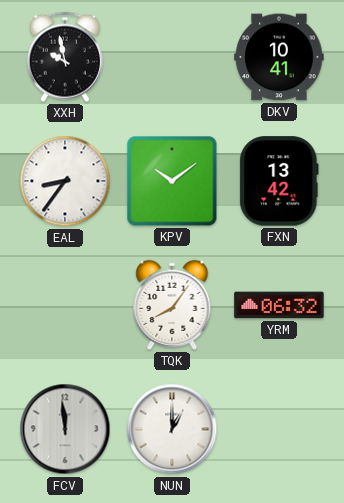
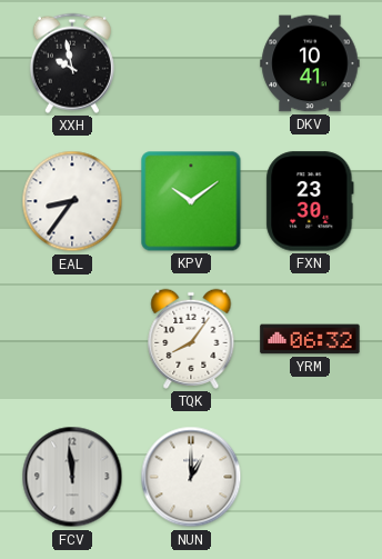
FXN: 13:42 -> 23:30 (310, 201)
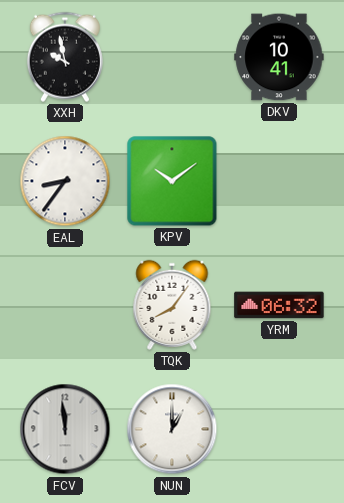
FXN: 23:30 -> none (310, 201)
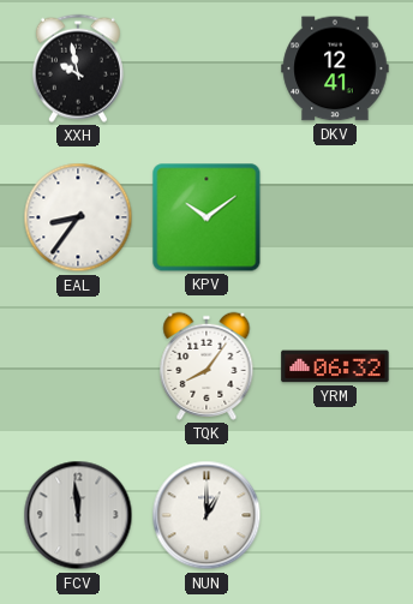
DKV: 10:41 -> 12:41 (335, 68)
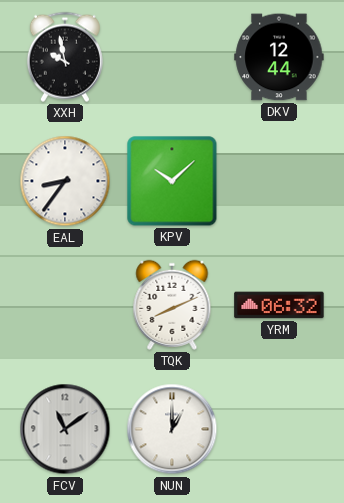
DKV: 12:41 -> 12:44 (279, 57)
KPV: 10:09 -> 10:08 (172, 181)
TQK: 8:06 -> 8:11 (172, 305)
FCV: 11:59 -> 11:09 (65, 429)
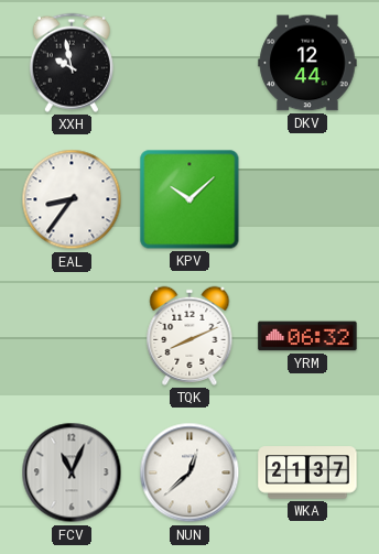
FCV: 11:09 -> 11:04 (72, 472)
NUN: 1:00 -> 12:38 (189, 472)
WKA: none -> 21:37 (307, 472)
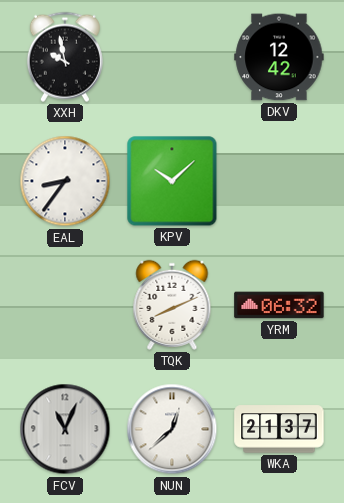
DKV: 12:44 -> 12:42 (279, 57)
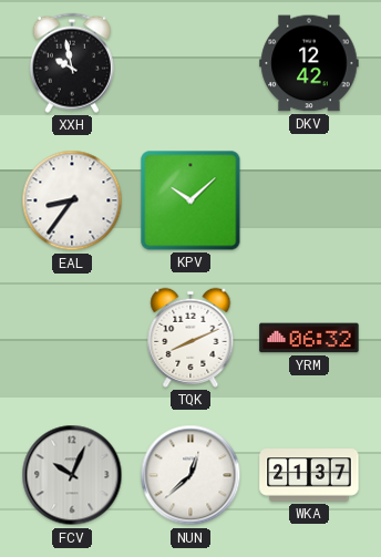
FCV: 11:04 -> 10:04 (72, 475)
